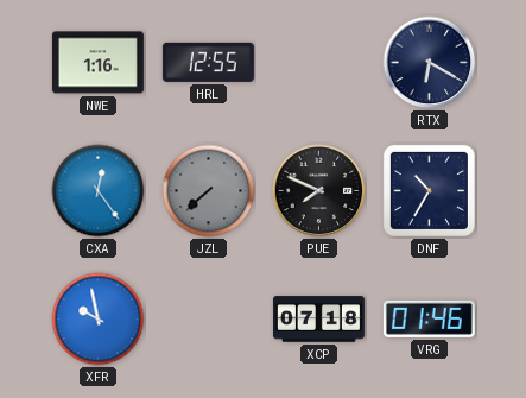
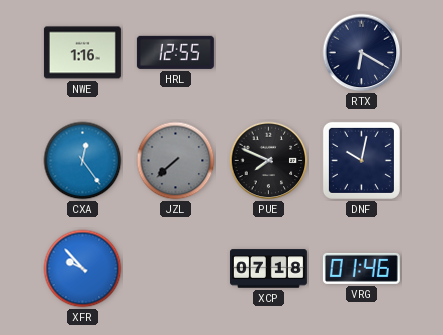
DNF: 10:35 -> 10:02 (361, 160)
XFR: 9:58 -> 9:53 (83, 269)
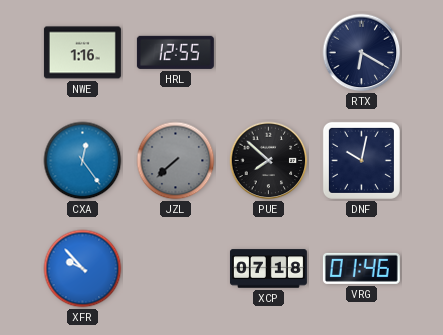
PUE: 7:49 -> 7:52 (269, 161)
